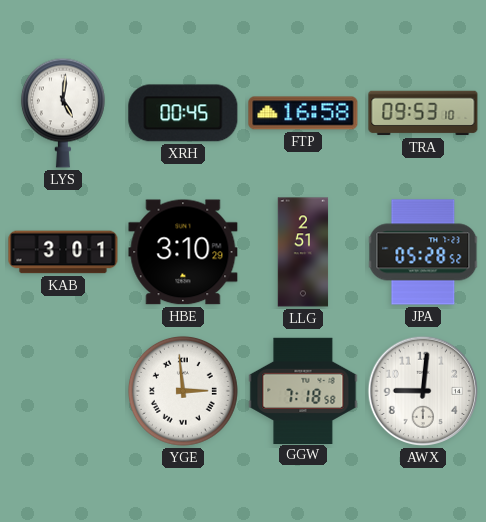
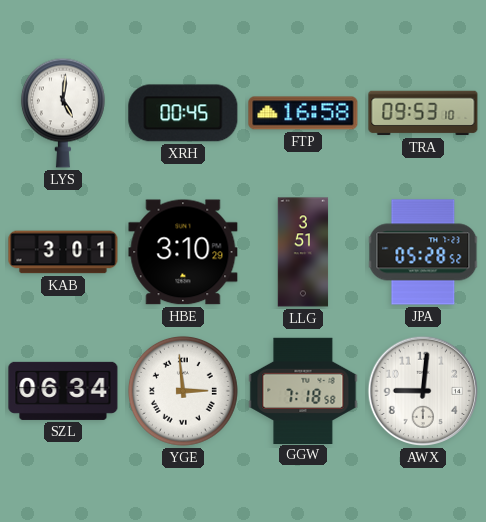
LLG: 2:51 -> 3:51 (303, 252)
SZL: none -> 06:34 (63, 391)
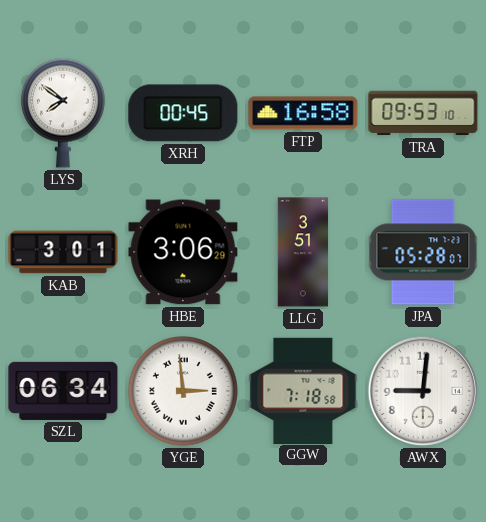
LYS: 5:01 -> 7:51 (63, 113)
HBE: 3:10 -> 3:06 (183, 252)
JPA: 05:28:52 -> 05:28:07 (423, 252)
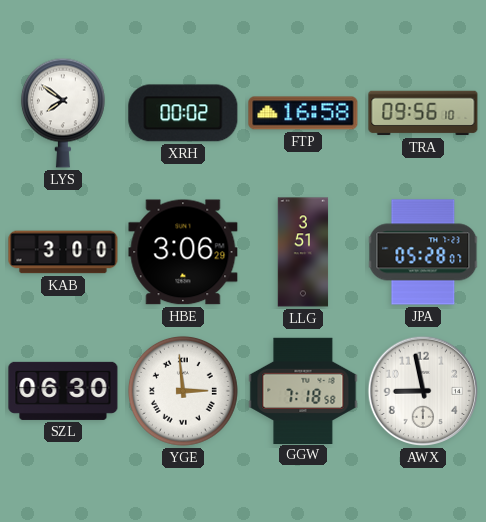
XRH: 00:45 -> 00:02 (183, 113)
TRA: 09:53 -> 09:56 (423, 113)
KAB: 3:01 -> 3:00 (63, 252)
SZL: 06:34 -> 06:30 (63, 391)
AWX: 9:01 -> 8:58 (423, 391)
